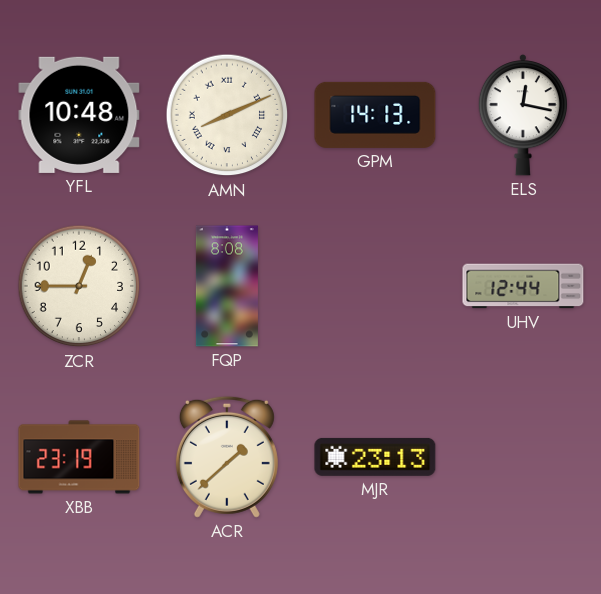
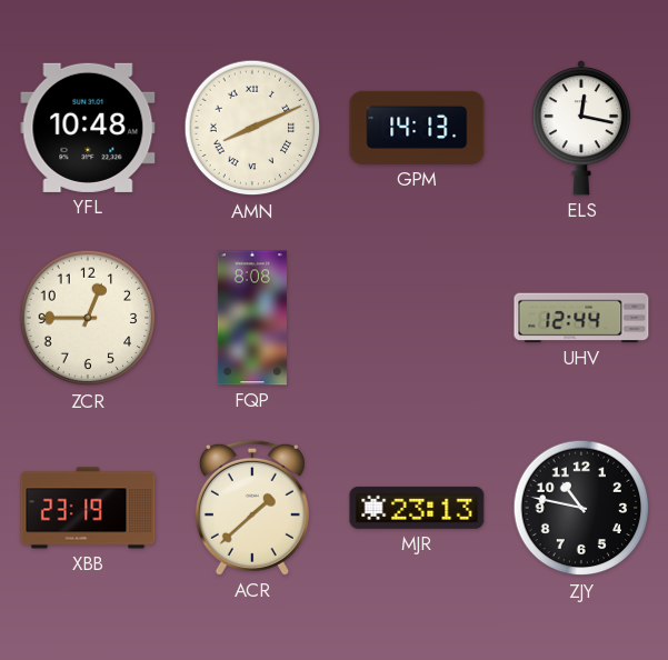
ZJY: none -> 10:47 (581, 508)
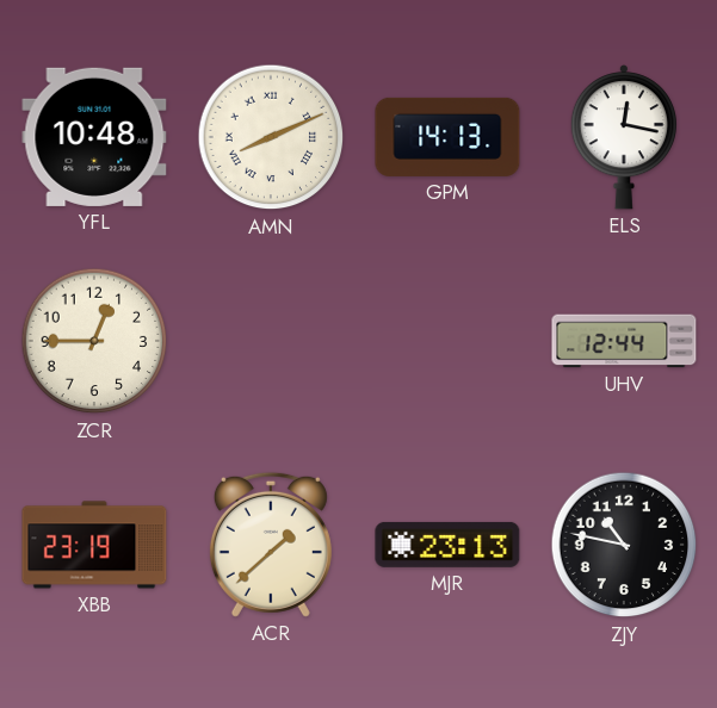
FQP: 8:08 -> none (252, 318)
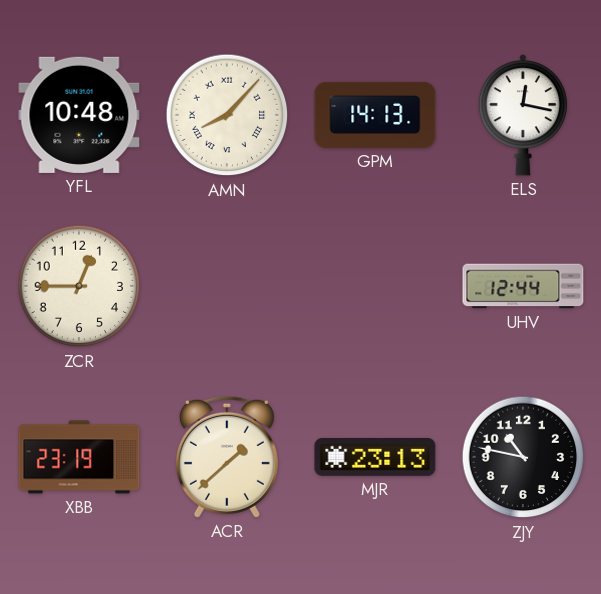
AMN: 8:11 -> 8:07 (227, 115)
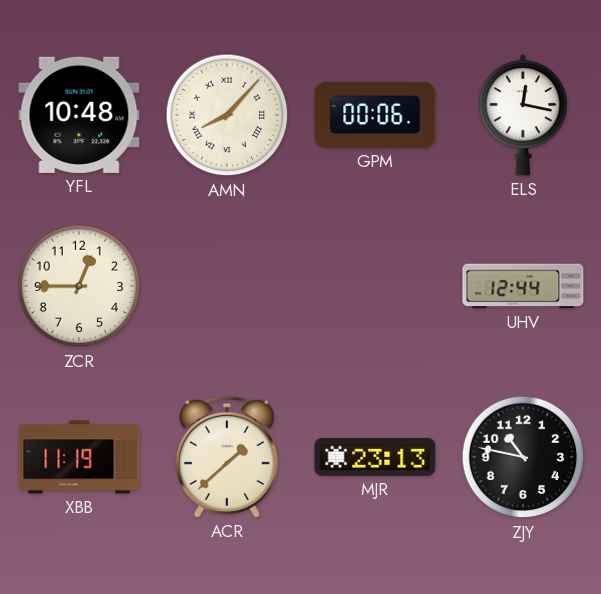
GPM: 14:13 -> 00:06 (375, 115)
XBB: 23:19 -> 11:19 (79, 457)
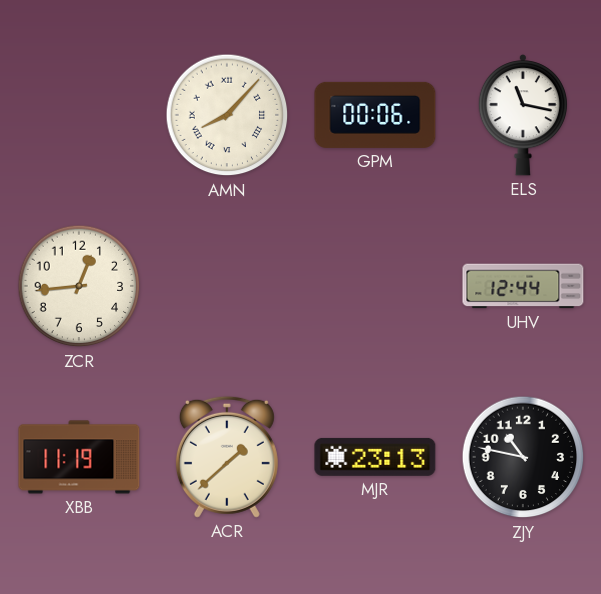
YFL: 10:48 -> none (79, 115)
ELS: 12:17 -> 11:17 (522, 116)
ZCR: 12:45 -> 12:44 (79, 286)
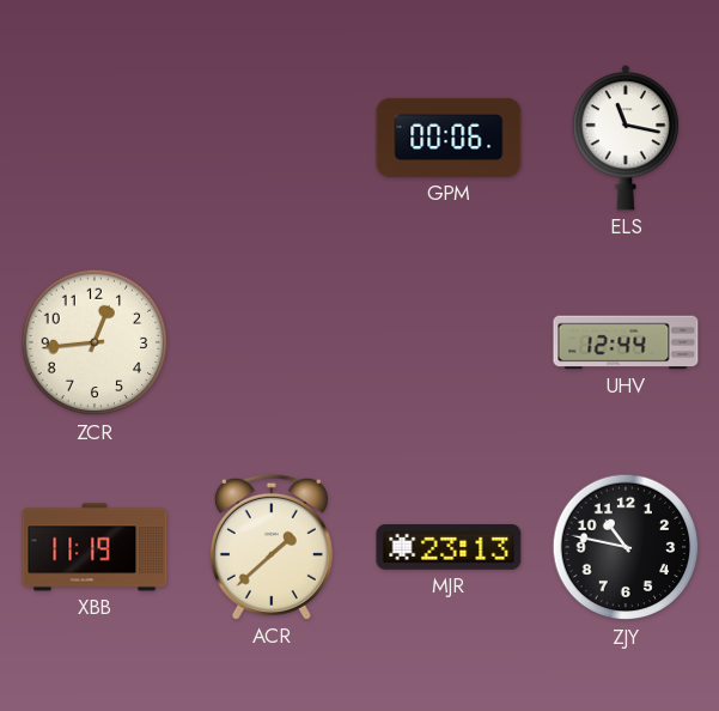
AMN: 8:07 -> none (227, 115)
